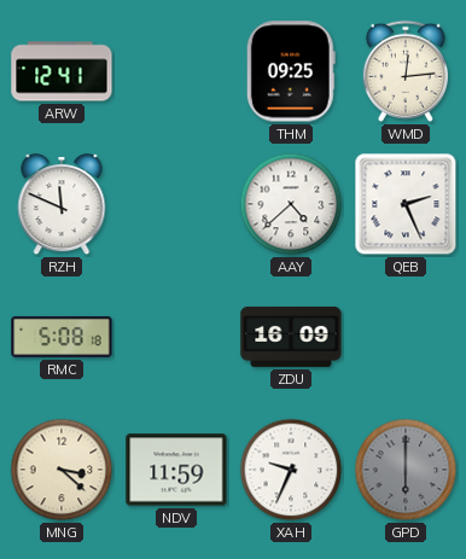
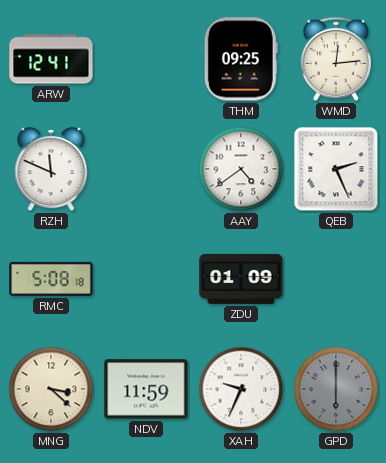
AAY: 4:38 -> 4:39 (241, 169)
ZDU: 16:09 -> 01:09 (241, 279)
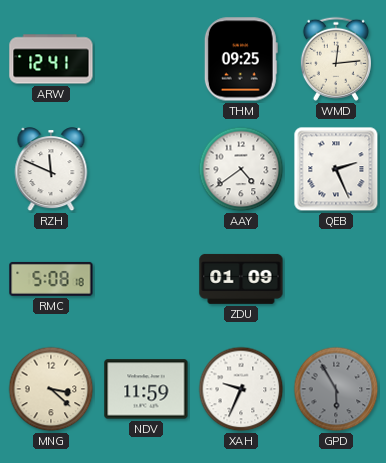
GPD: 6:00 -> 5:55 (336, 389)
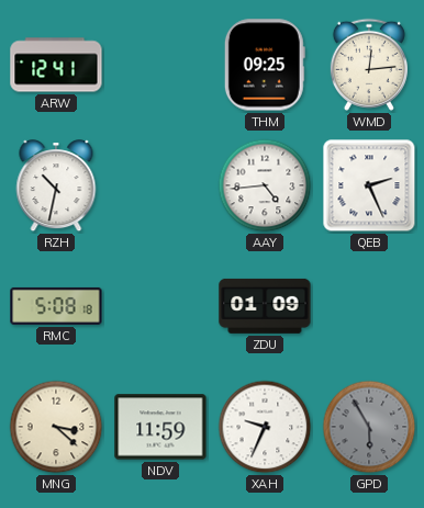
RZH: 11:49 -> 10:32 (56, 187)
AAY: 4:39 -> 4:44 (265, 185)
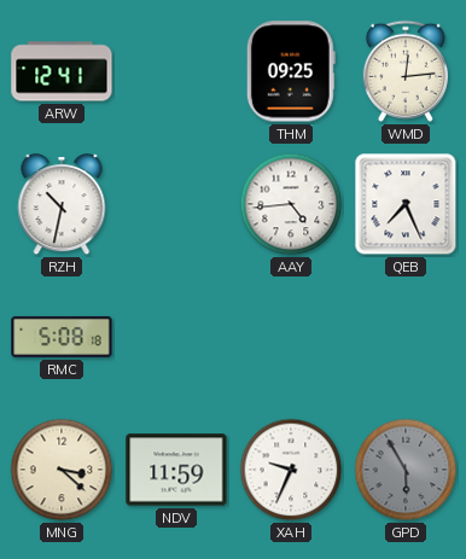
QEB: 2:26 -> 7:26 (406, 204)
ZDU: 01:09 -> none (265, 306)
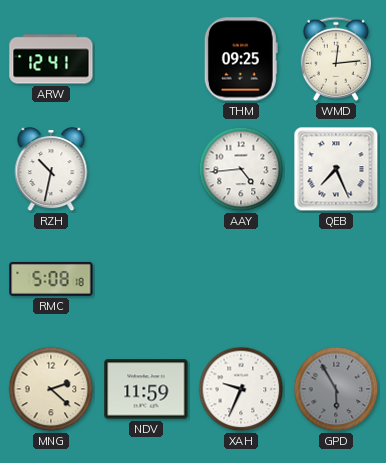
MNG: 3:22 -> 2:22 (51, 389)
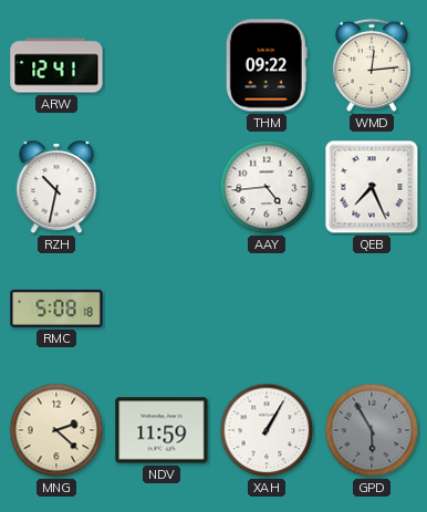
THM: 09:25 -> 09:22 (267, 65)
XAH: 9:34 -> 1:05 (267, 430)
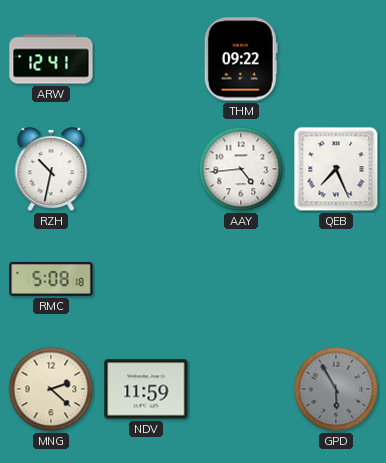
WMD: 12:14 -> none (372, 65)
XAH: 1:05 -> none (267, 430)
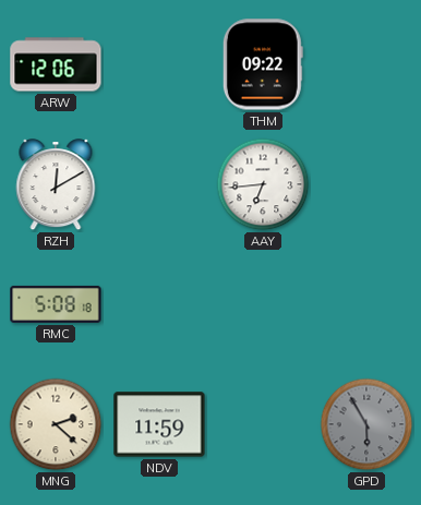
ARW: 12:41 -> 12:06 (56, 64)
RZH: 10:32 -> 12:10 (56, 185)
AAY: 4:44 -> 6:44 (263, 184)
QEB: 7:26 -> none (336, 169)
